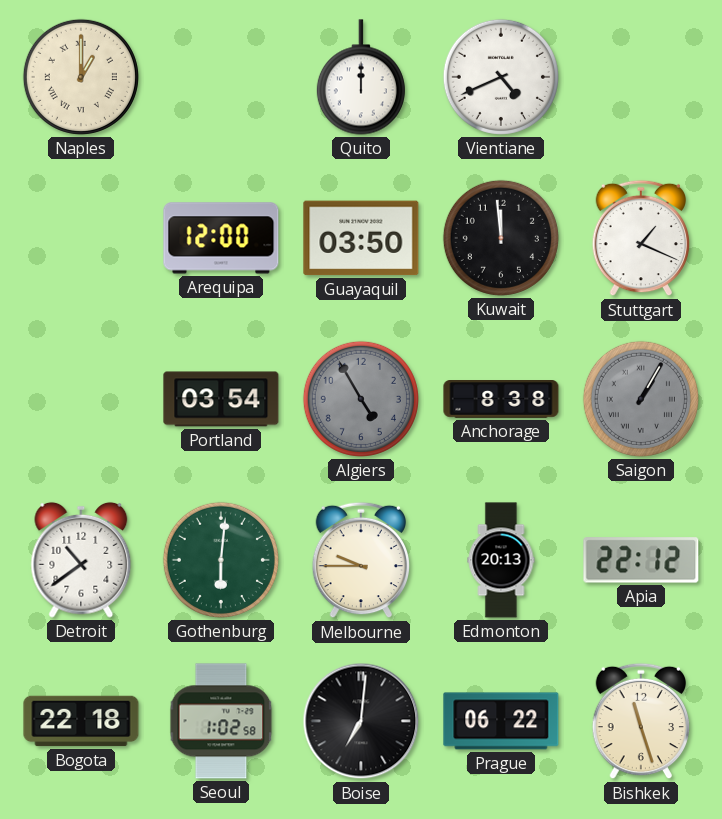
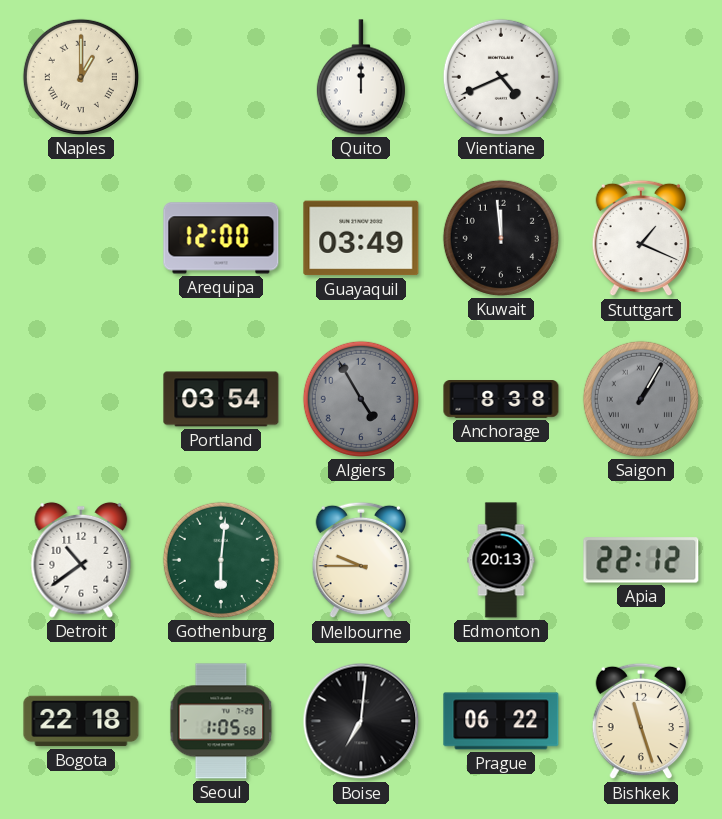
Guayaquil: 03:50 -> 03:49 (361, 238)
Seoul: 1:02 -> 1:05 (221, 721)
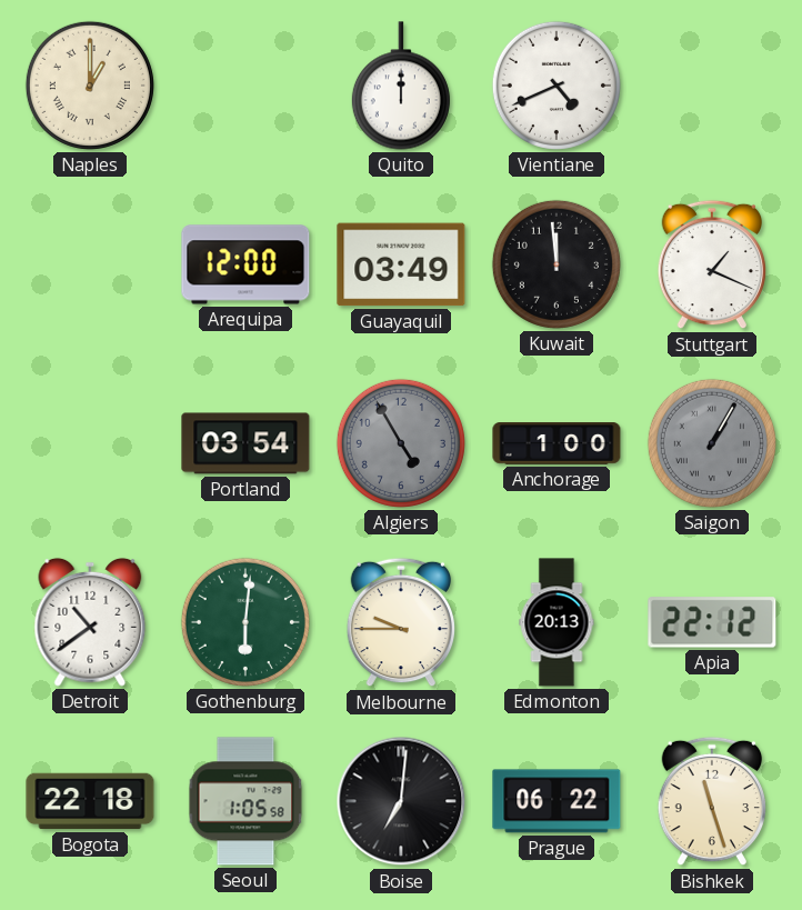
Anchorage: 8:38 -> 1:00 (557, 444)
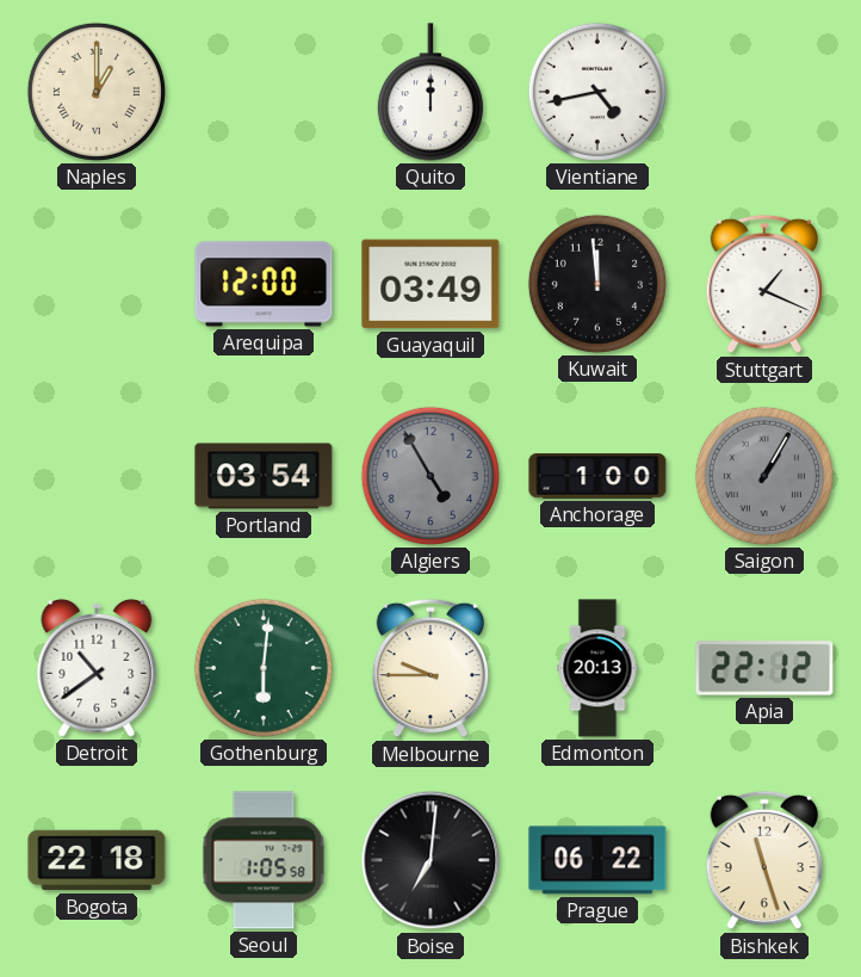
Vientiane: 4:41 -> 4:43 (597, 92)
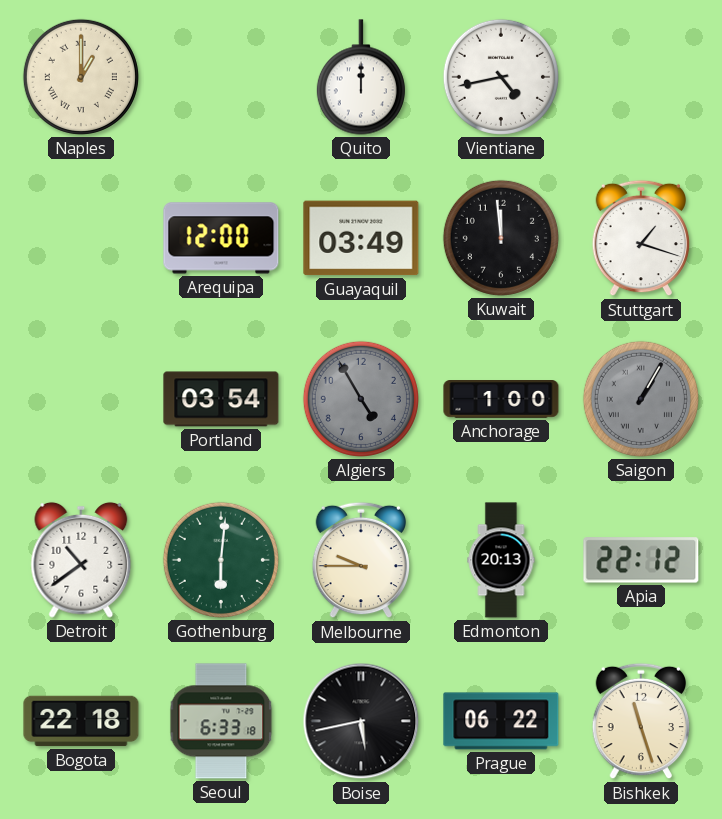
Stuttgart: 1:19 -> 1:18 (640, 238)
Seoul: 1:05 -> 6:33 (221, 721)
Boise: 7:01 -> 5:43 (361, 721)
